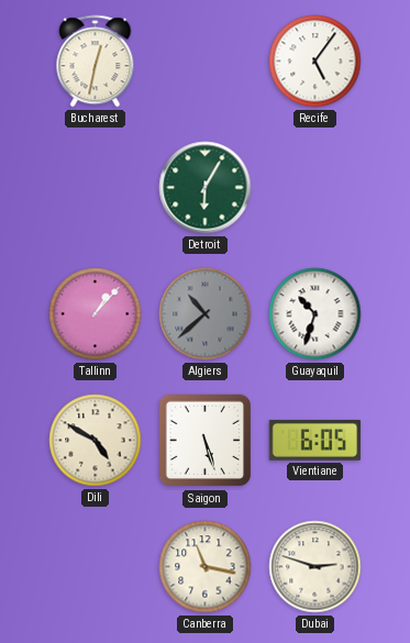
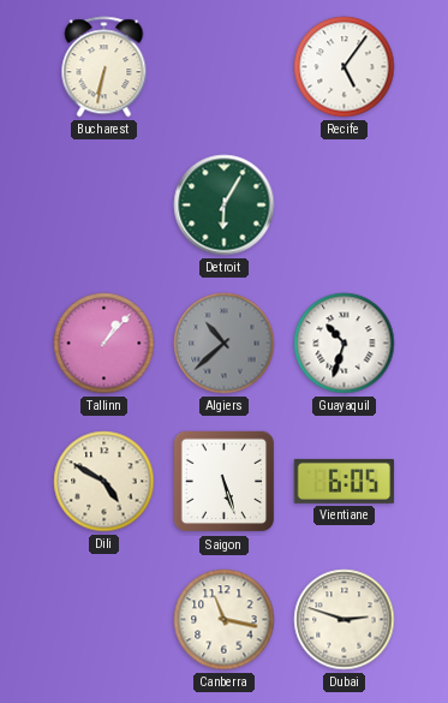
Bucharest: 12:32 -> 6:32 (104, 67)
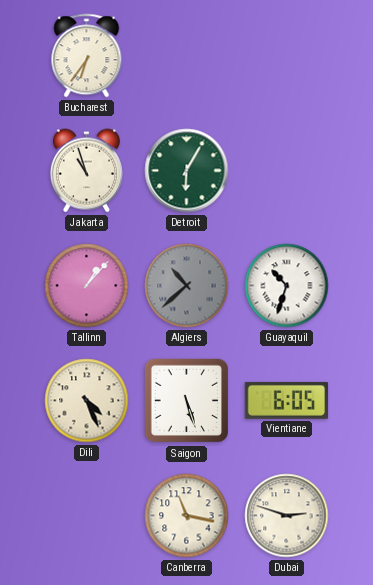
Bucharest: 6:32 -> 6:36 (87, 56)
Recife: 5:06 -> none (345, 67)
Jakarta: none -> 10:57 (86, 171)
Dili: 4:50 -> 4:26 (87, 401)
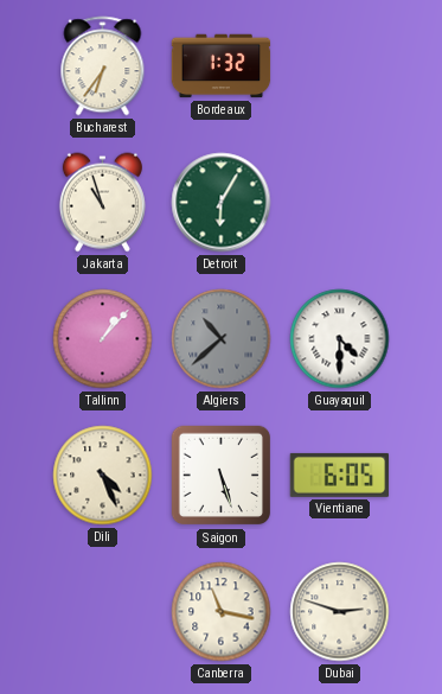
Bordeaux: none -> 1:32 (222, 66)
Guayaquil: 10:33 -> 4:30 (340, 339)
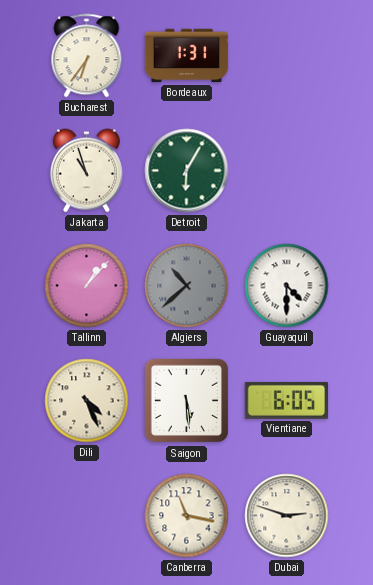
Bordeaux: 1:32 -> 1:31 (187, 56)
Saigon: 5:27 -> 5:29 (187, 401)
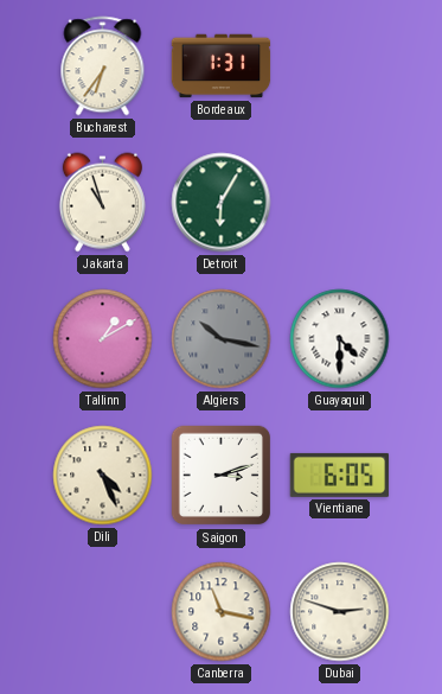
Tallinn: 1:07 -> 1:10 (103, 339)
Algiers: 10:38 -> 10:17 (222, 339)
Saigon: 5:29 -> 3:12 (222, 476)
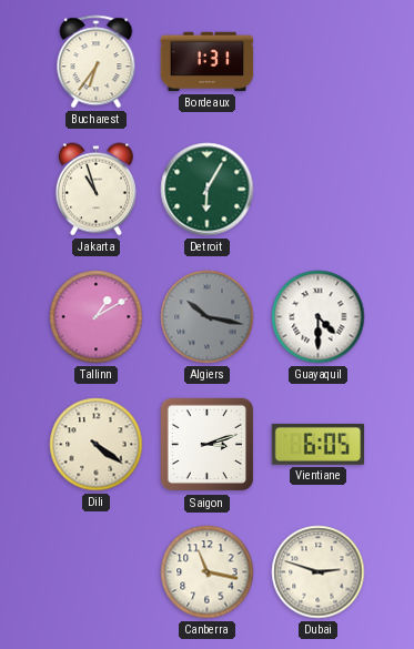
Dili: 4:26 -> 4:21 (97, 445)
